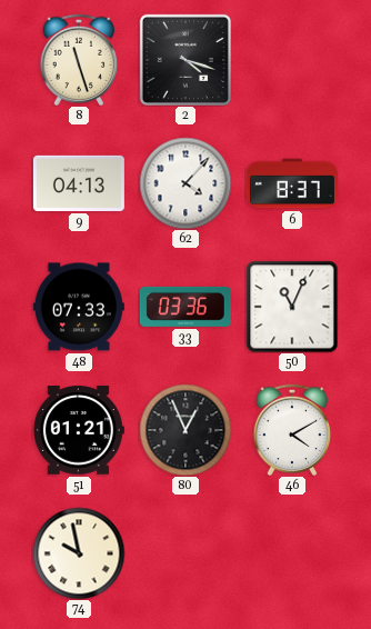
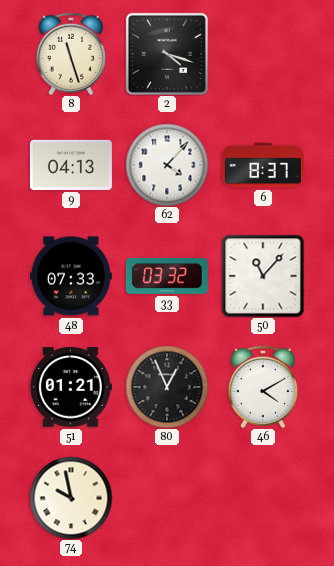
33: 03:36 -> 03:32 (167, 276)
50: 11:04 -> 11:07 (263, 276)
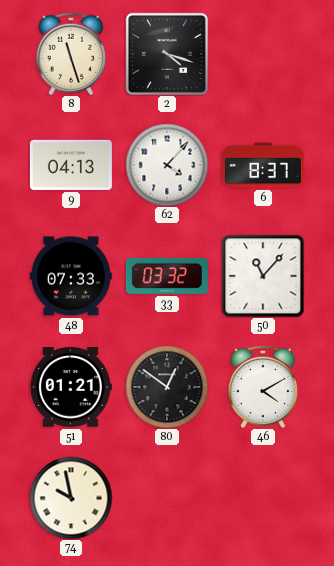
80: 12:56 -> 12:51 (167, 387)
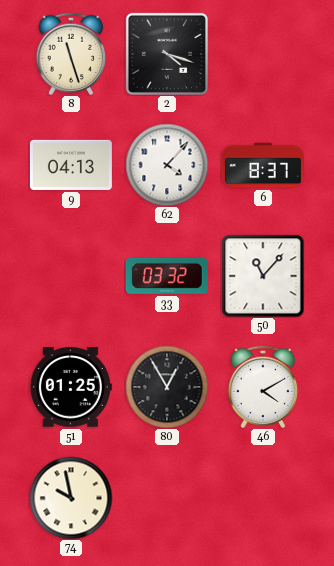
48: 07:33 -> none (71, 276)
51: 01:21 -> 01:25 (71, 387)
80: 12:51 -> 12:55 (167, 387)
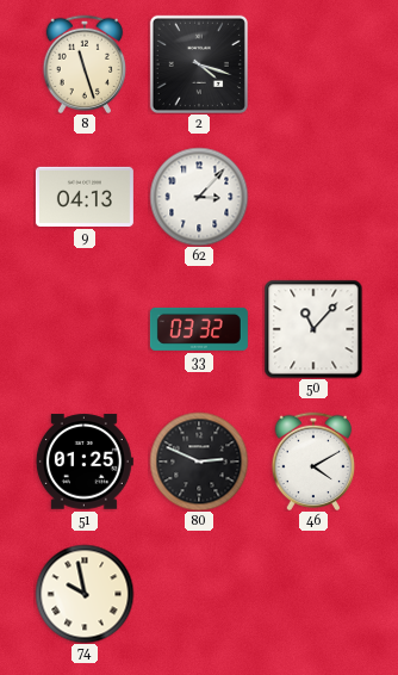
62: 4:07 -> 3:07 (199, 197)
6: 8:37 -> none (263, 165)
80: 12:55 -> 2:49 (199, 462)
